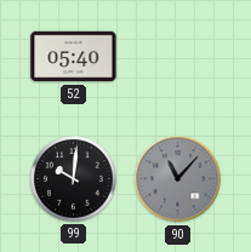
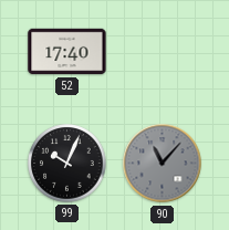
52: 05:40 -> 17:40 (67, 52)
99: 10:01 -> 10:04 (67, 164)
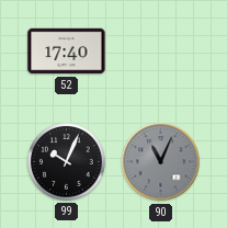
90: 11:07 -> 11:04 (161, 162)
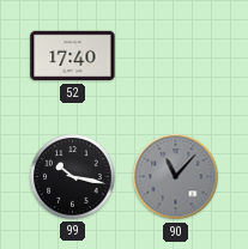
99: 10:04 -> 10:17 (73, 177)
90: 11:04 -> 11:07 (176, 177)
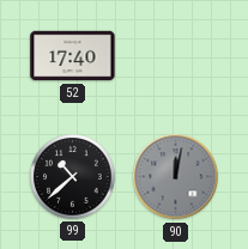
99: 10:17 -> 10:38 (73, 177)
90: 11:07 -> 12:02 (176, 177)
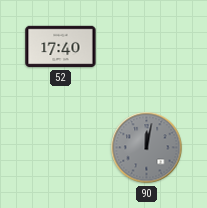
99: 10:38 -> none (73, 177)
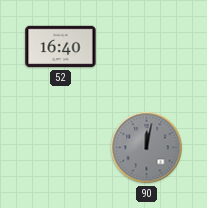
52: 17:40 -> 16:40 (61, 47)
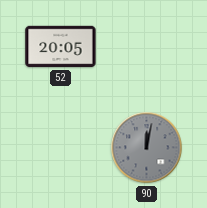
52: 16:40 -> 20:05 (61, 47)
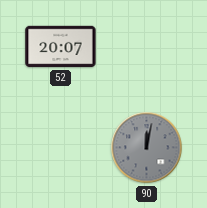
52: 20:05 -> 20:07 (61, 47)
